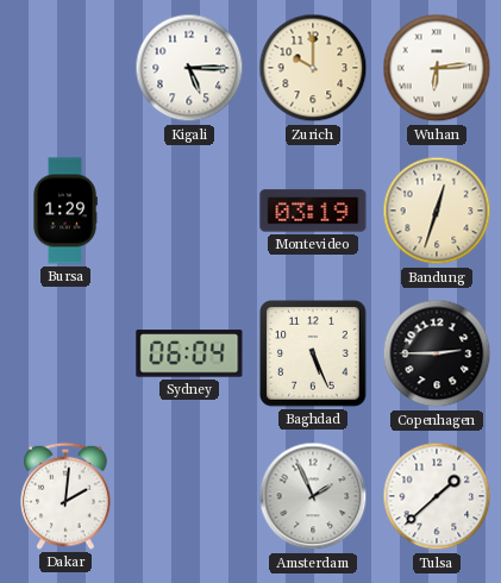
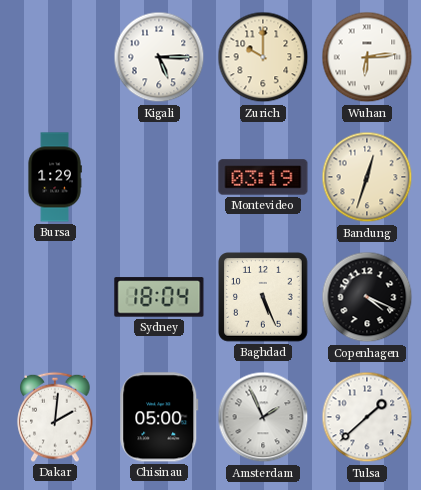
Sydney: 06:04 -> 18:04 (159, 297)
Copenhagen: 2:45 -> 4:19 (367, 297)
Chisinau: none -> 05:00 (159, 417)
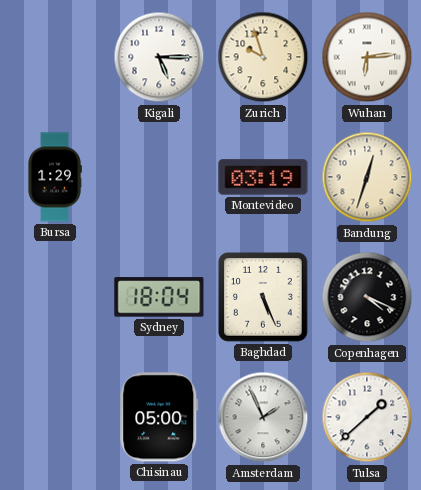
Zurich: 10:00 -> 9:57 (263, 57)
Dakar: 2:01 -> none (55, 417)
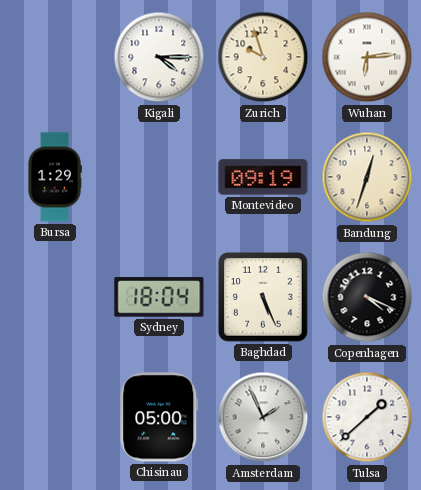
Kigali: 5:15 -> 4:15 (159, 57)
Montevideo: 03:19 -> 09:19 (263, 177)
